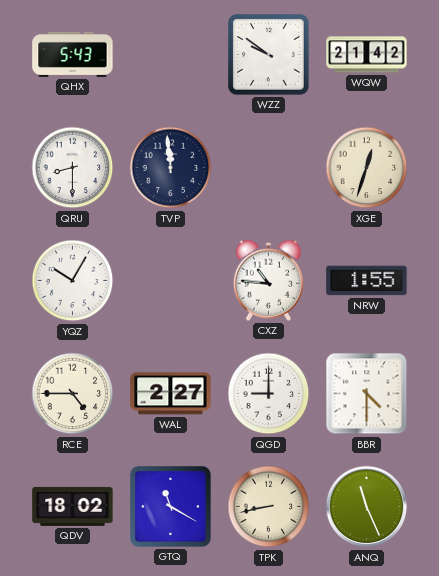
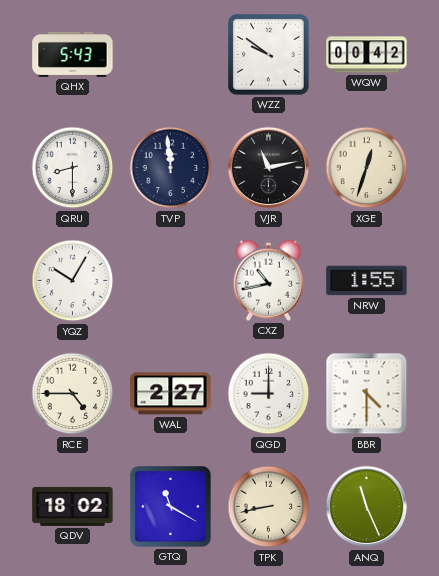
WQW: 21:42 -> 00:42 (367, 55)
VJR: none -> 11:13 (269, 168)
CXZ: 10:46 -> 10:43 (269, 280)
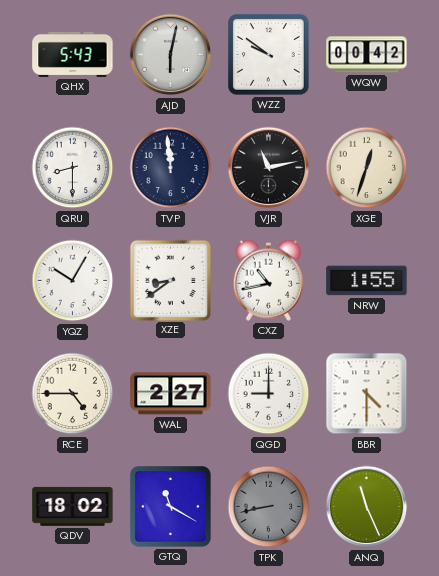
AJD: none -> 6:02 (171, 55)
XZE: none -> 8:39 (170, 280)
TPK dial: cream -> grey (269, 507)
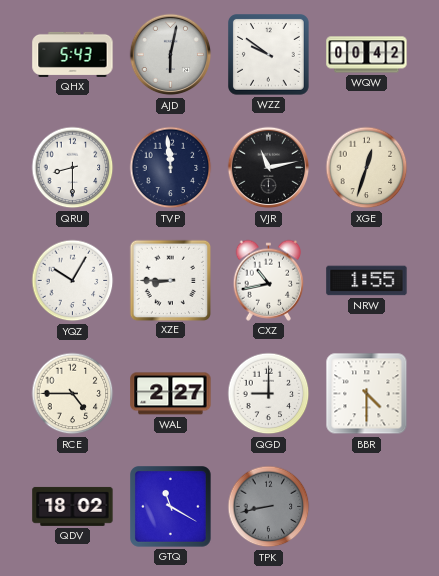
XZE: 8:39 -> 8:45 (170, 280)
ANQ: 11:26 -> none (367, 507)
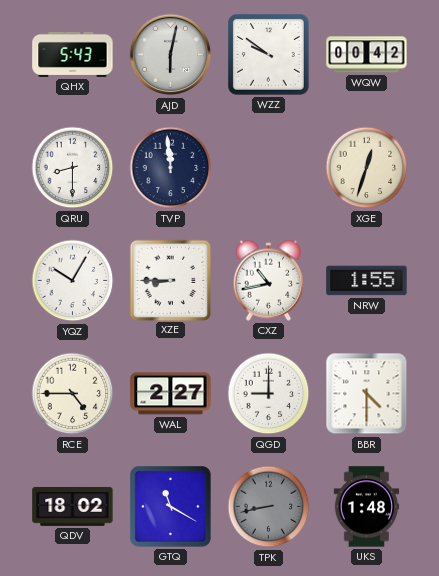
VJR: 11:13 -> none (269, 168)
UKS: none -> 1:48 (367, 507)
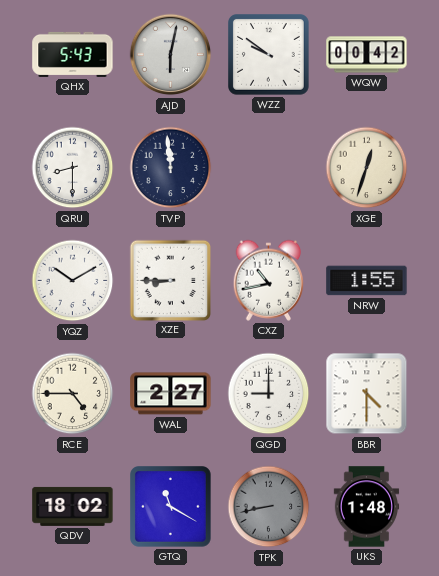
YQZ: 10:05 -> 10:10 (73, 281)
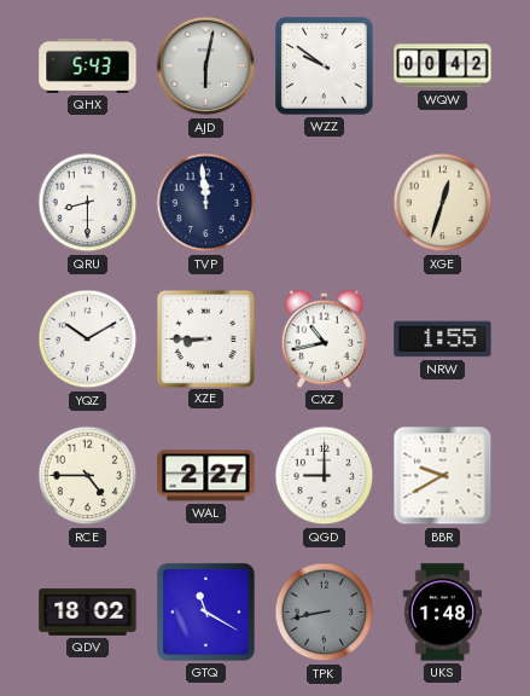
BBR: 4:30 -> 9:40 (443, 476)
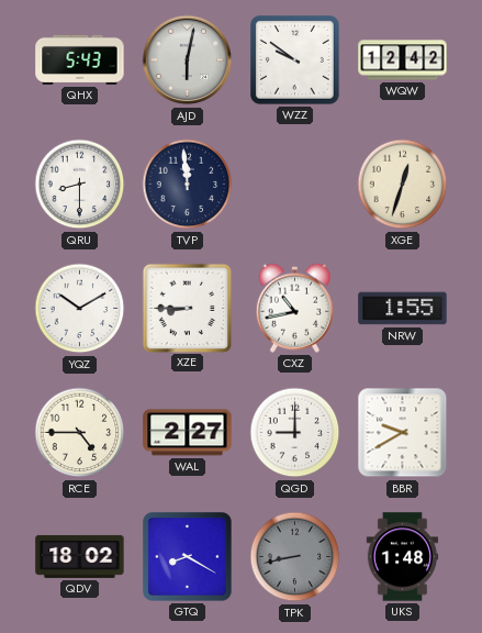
WQW: 00:42 -> 12:42 (403, 60)
GTQ: 11:20 -> 8:20 (188, 557)
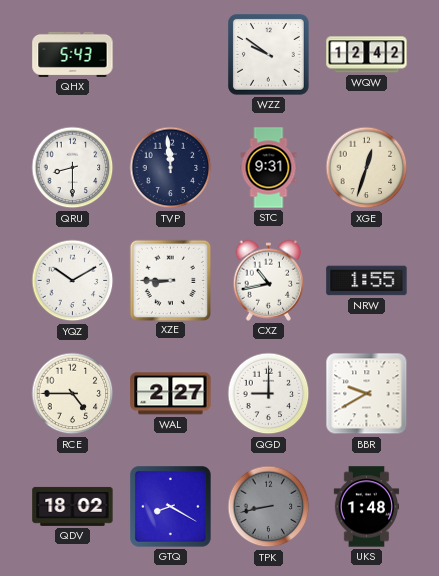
AJD: 6:02 -> none (188, 60)
STC: none -> 9:31 (269, 168)
